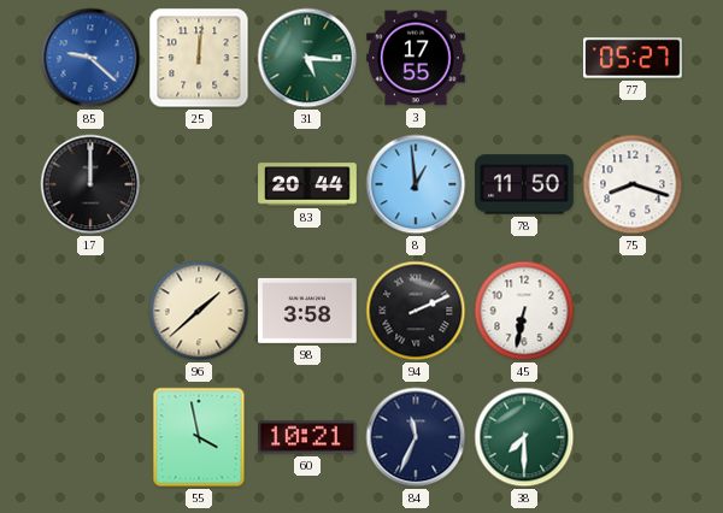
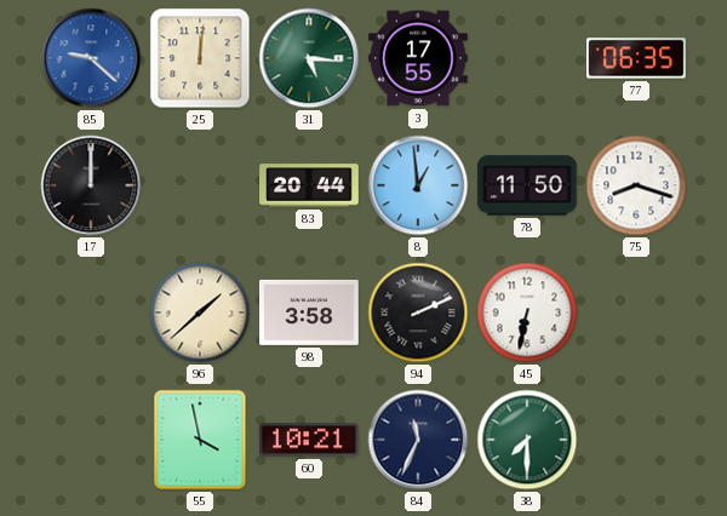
77: 05:27 -> 06:35 (637, 58)
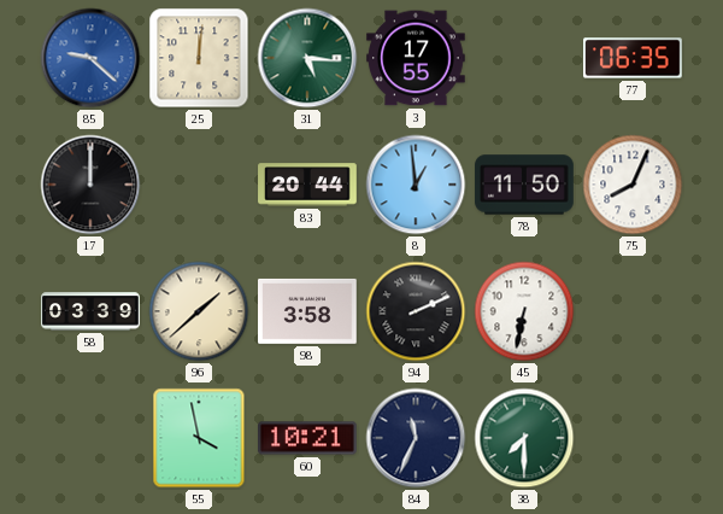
75: 8:18 -> 8:04 (633, 185)
58: none -> 03:39 (90, 311)
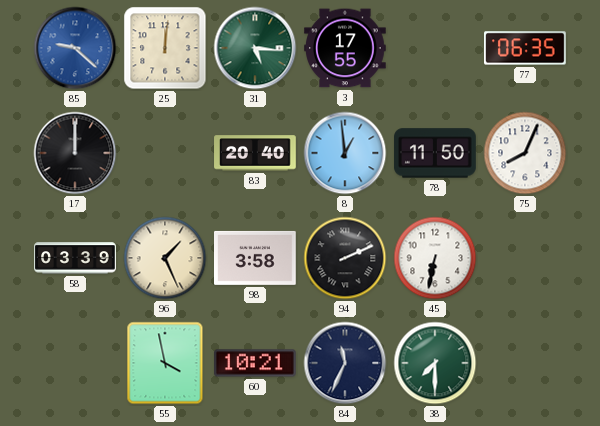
83: 20:44 -> 20:40 (255, 153)
96: 1:38 -> 1:26 (165, 258)
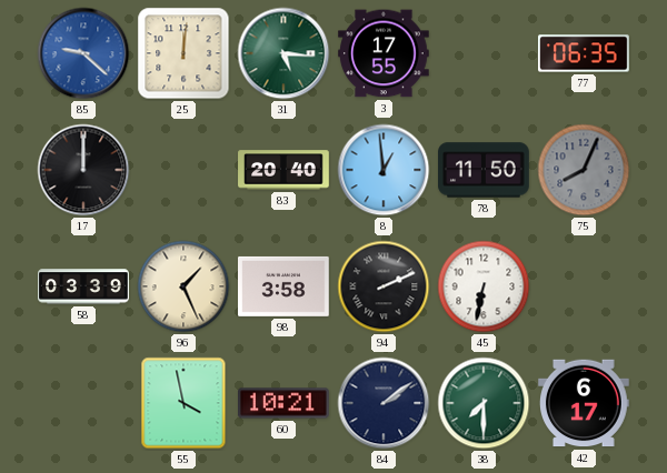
75 dial: white -> grey (584, 170)
84: 11:34 -> 2:09 (384, 403)
42: none -> 6:17 (585, 403)
